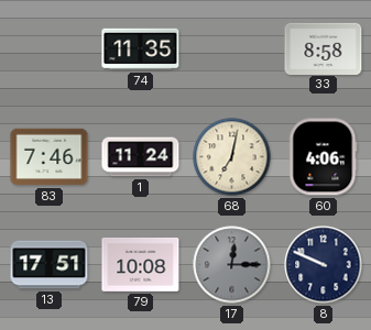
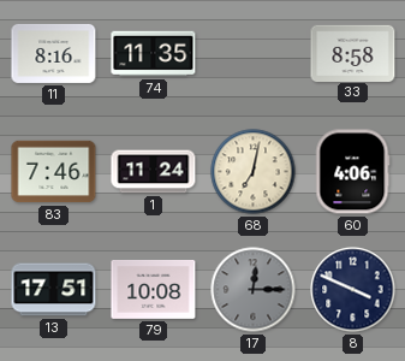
11: none -> 8:16 (54, 53)
8: 9:49 -> 3:49 (353, 290)
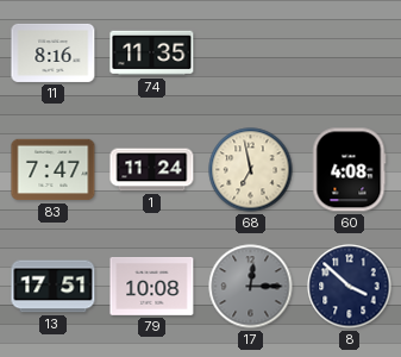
33: 8:58 -> none (353, 53)
83: 7:46 -> 7:47 (54, 170)
68: 7:02 -> 6:58 (251, 170)
60: 4:06 -> 4:08 (349, 170)
8: 3:49 -> 3:52 (350, 287)
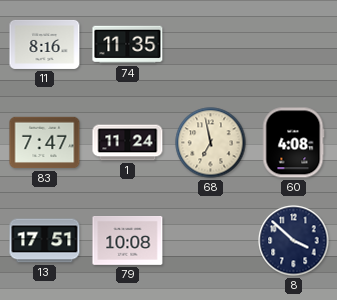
17: 12:15 -> none (251, 287)
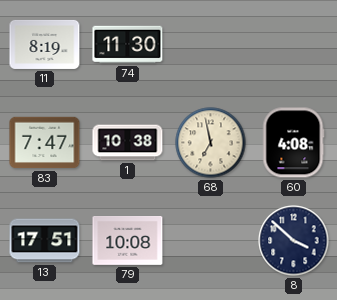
11: 8:16 -> 8:19 (45, 44)
74: 11:35 -> 11:30 (128, 45)
1: 11:24 -> 10:38 (128, 143)
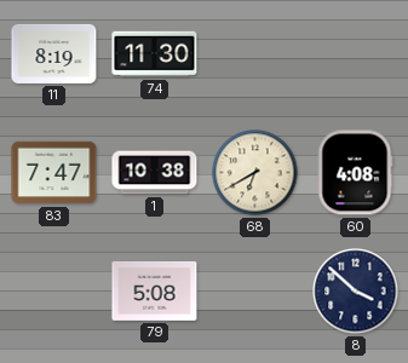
68: 6:58 -> 6:40 (255, 173)
13: 17:51 -> none (45, 241)
79: 10:08 -> 5:08 (155, 292)
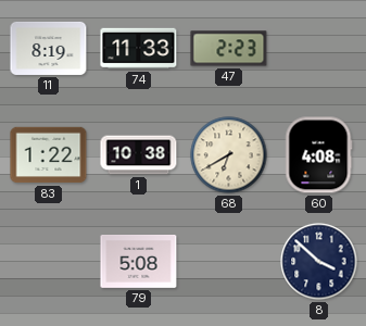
74: 11:30 -> 11:33 (139, 49)
47: none -> 2:23 (229, 49)
83: 7:47 -> 1:22 (49, 155)
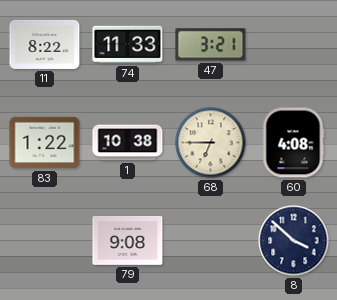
11: 8:19 -> 8:22 (45, 44)
47: 2:23 -> 3:21 (211, 45)
68: 6:40 -> 6:45 (211, 143)
79: 5:08 -> 9:08 (128, 241)
